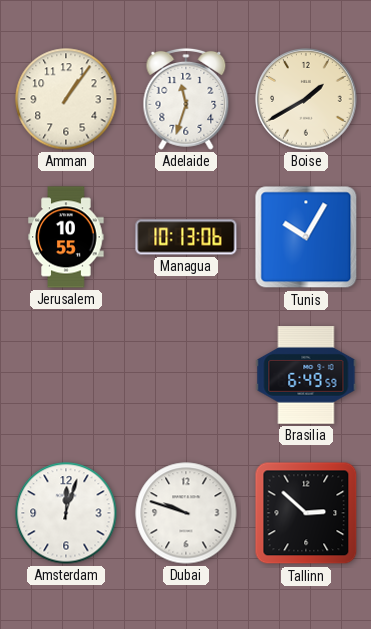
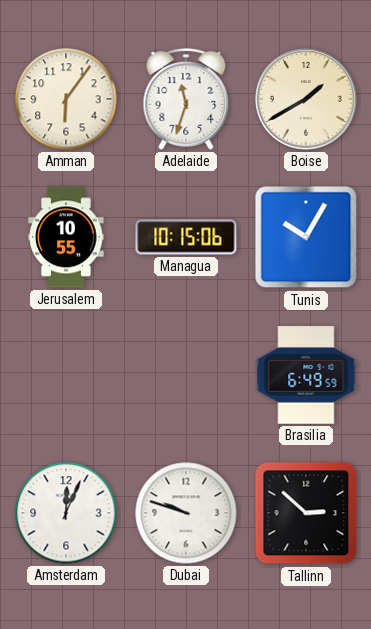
Amman: 1:06 -> 6:06 (66, 99)
Managua: 10:13 -> 10:15 (186, 237)
Amsterdam: 12:03 -> 12:04 (66, 513)
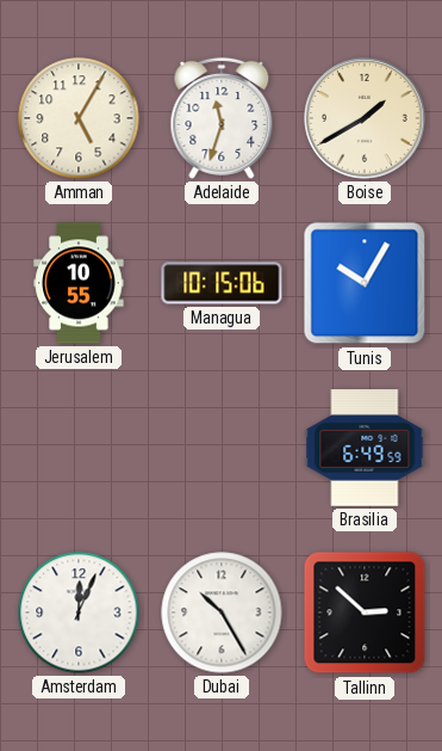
Amman: 6:06 -> 5:05 (79, 118)
Dubai: 9:48 -> 10:25 (222, 613)
